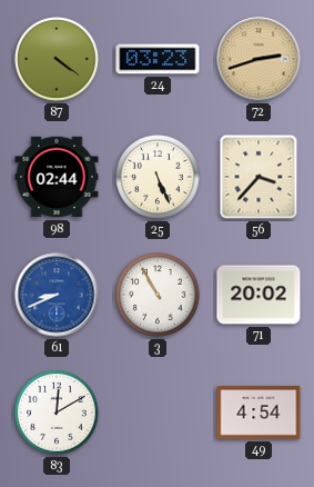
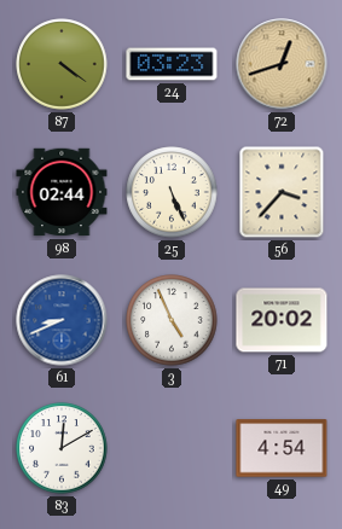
72: 2:42 -> 12:42 (282, 64)
3: 10:55 -> 4:56 (172, 320)
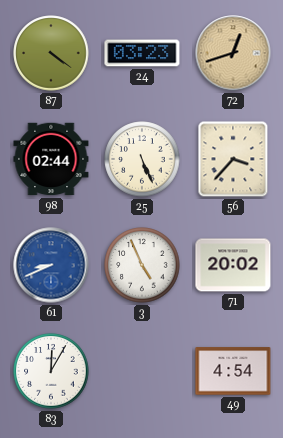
83: 12:10 -> 12:05 (51, 371)
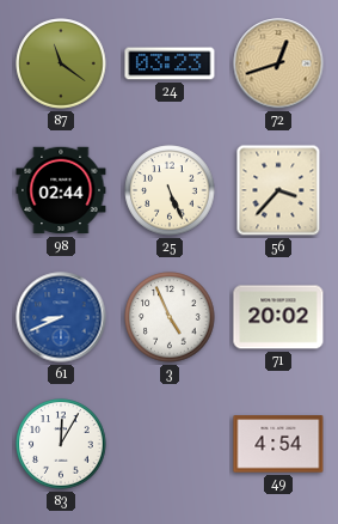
87: 4:21 -> 11:21 (61, 63)
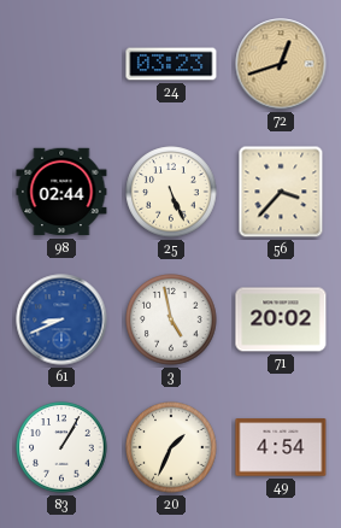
87: 11:21 -> none (61, 63)
3: 4:56 -> 4:58 (171, 319)
83: 12:05 -> 1:05 (61, 447)
20: none -> 1:34 (171, 447)
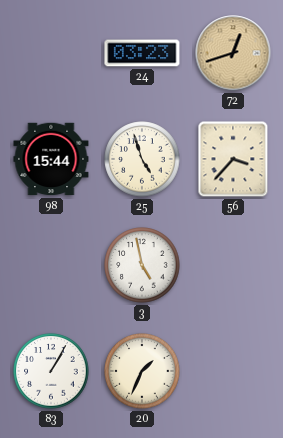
98: 02:44 -> 15:44 (51, 159)
25: 5:26 -> 4:57 (142, 159)
61: 8:41 -> none (61, 319)
71: 20:02 -> none (281, 319)
49: 4:54 -> none (281, 447)
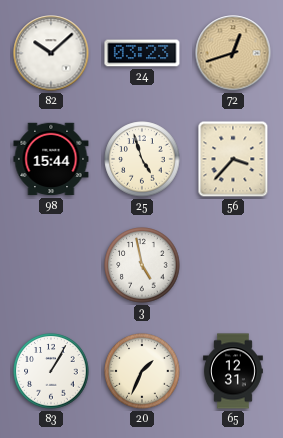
82: none -> 10:08 (51, 53)
65: none -> 12:31 (233, 371)
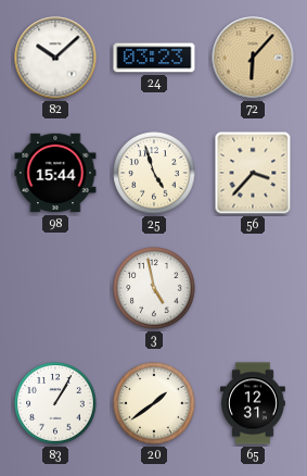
72: 12:42 -> 6:07 (253, 58)
20: 1:34 -> 1:39 (154, 403)
